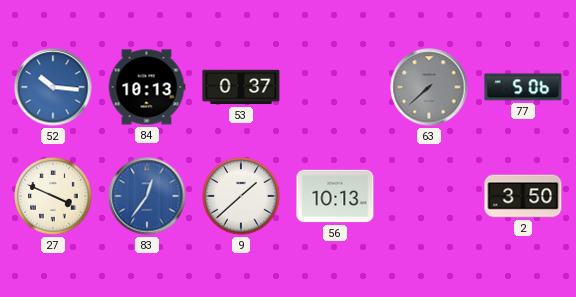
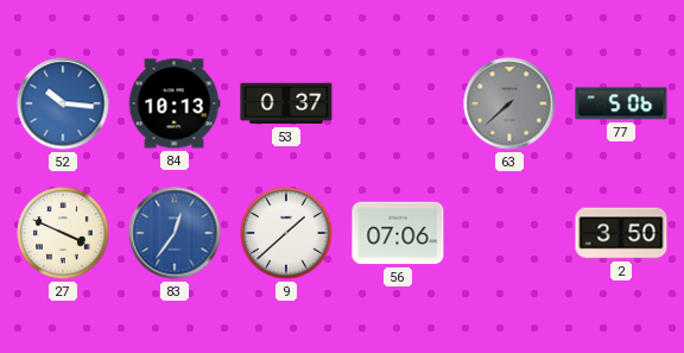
56: 10:13 -> 07:06 (398, 233)
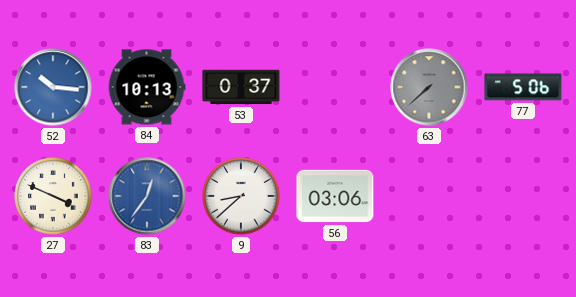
9: 1:38 -> 8:38 (241, 196)
56: 07:06 -> 03:06 (335, 196)
2: 3:50 -> none (621, 233)
